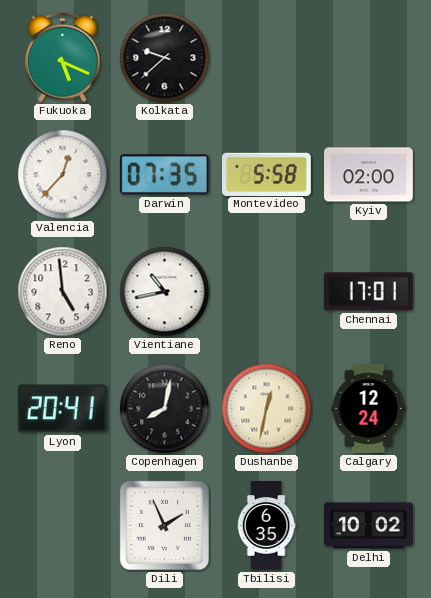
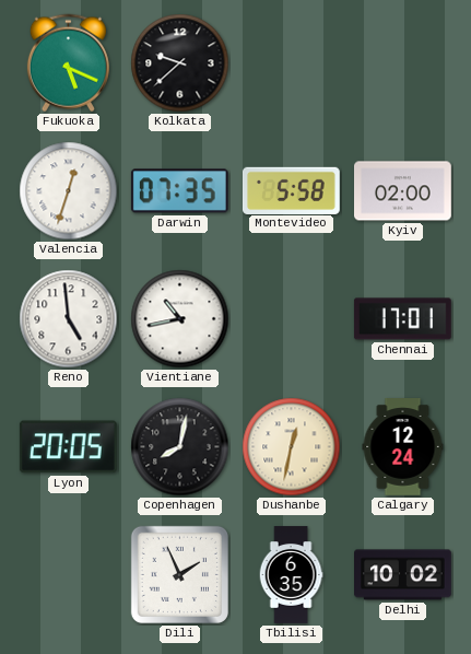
Valencia: 12:37 -> 12:33 (69, 191)
Lyon: 20:41 -> 20:05 (68, 447)
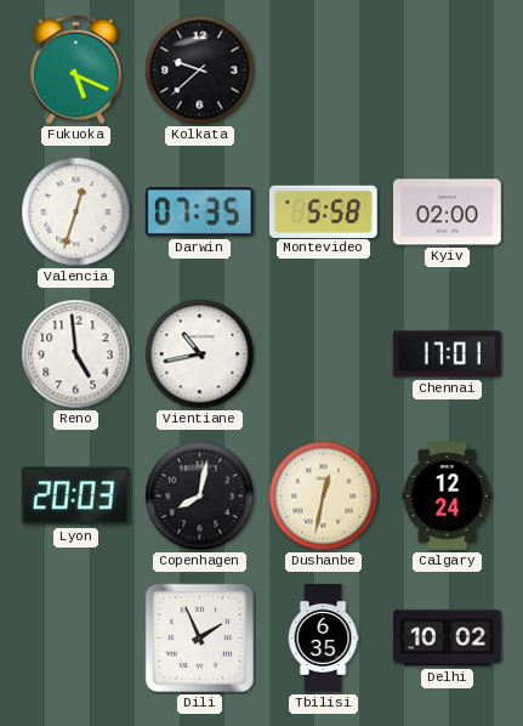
Lyon: 20:05 -> 20:03 (75, 497)
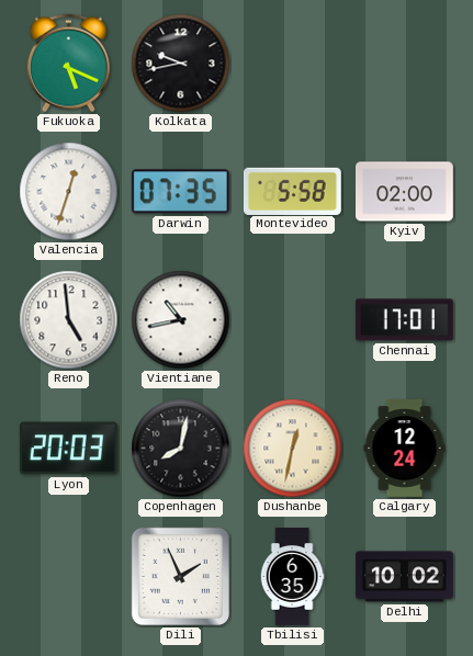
Kolkata: 9:38 -> 9:43 (181, 64)
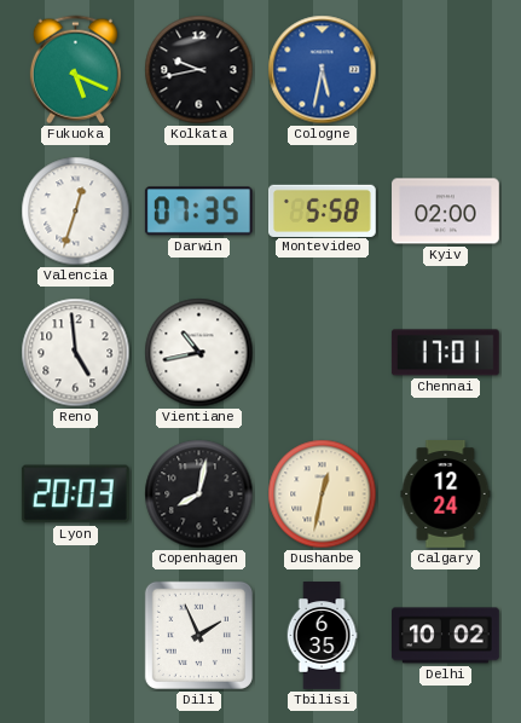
Cologne: none -> 5:32 (323, 70)
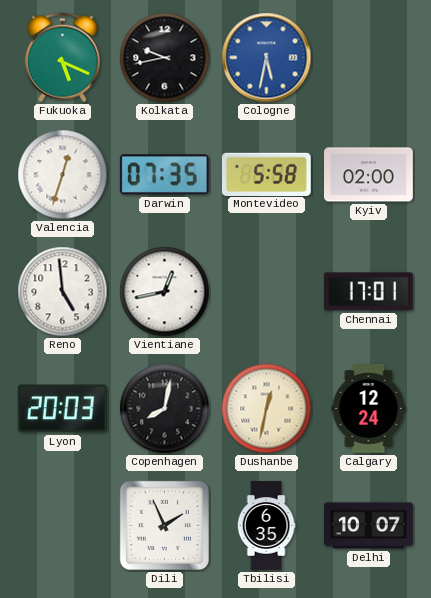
Vientiane: 10:43 -> 12:43 (165, 292)
Delhi: 10:02 -> 10:07 (369, 526)
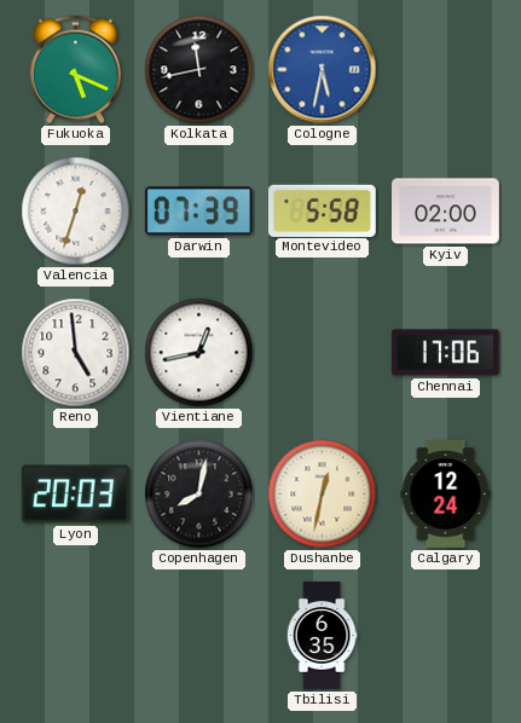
Kolkata: 9:43 -> 11:43 (199, 70)
Darwin: 07:35 -> 07:39 (198, 212)
Chennai: 17:01 -> 17:06 (445, 353)
Dili: 1:56 -> none (164, 525)
Delhi: 10:07 -> none (369, 526)
